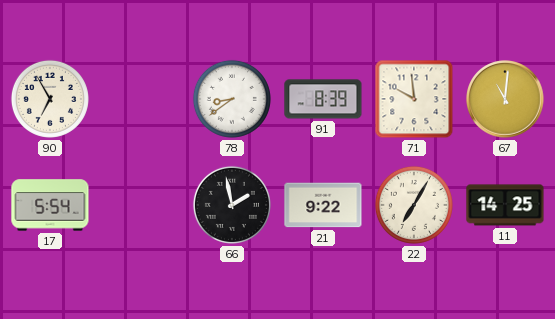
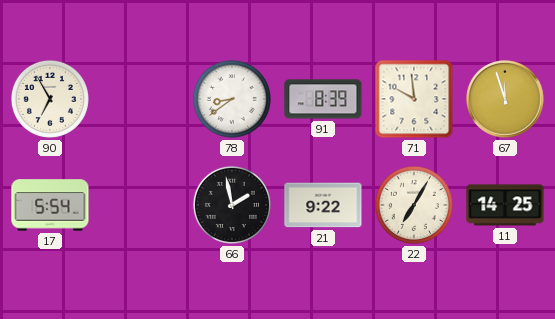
67: 11:01 -> 11:57 (505, 99)
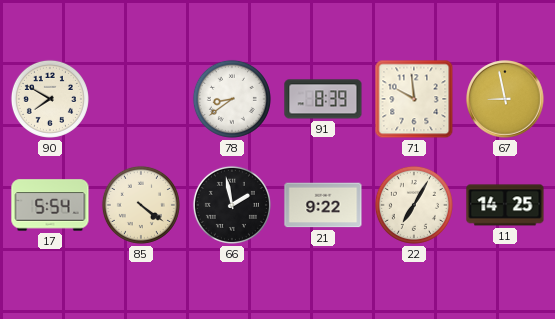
90: 6:55 -> 7:50 (50, 99)
67: 11:57 -> 8:58 (505, 99)
85: none -> 4:21 (141, 205)
